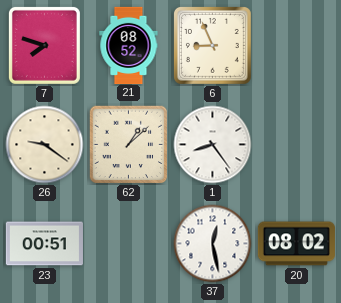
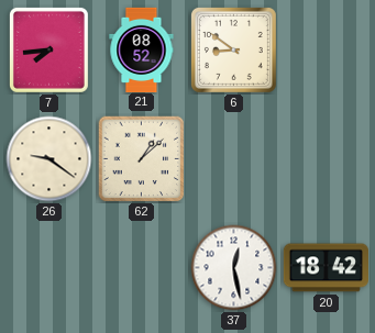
7: 7:48 -> 7:44 (48, 49)
6: 8:56 -> 8:51 (233, 49)
1: 8:24 -> none (213, 145)
23: 00:51 -> none (44, 244)
20: 08:02 -> 18:42 (326, 268)
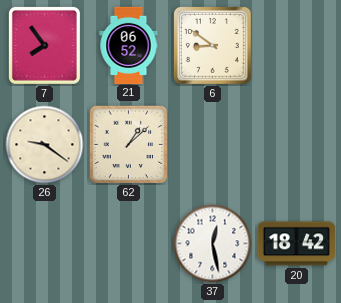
7: 7:44 -> 7:54 (44, 45)
21: 08:52 -> 06:52 (129, 45)
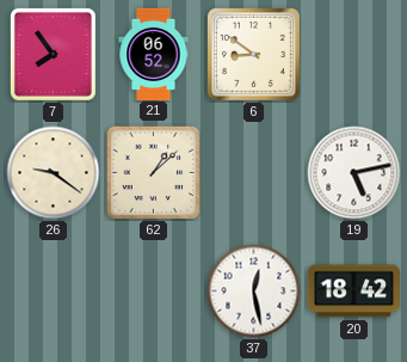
19: none -> 5:13 (354, 173)
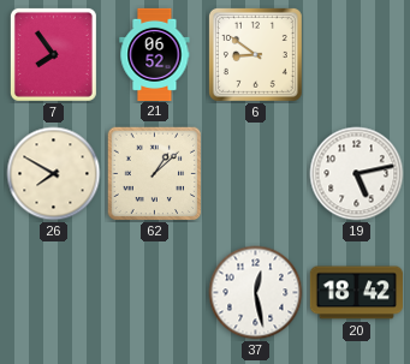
26: 9:21 -> 7:50 (54, 174)
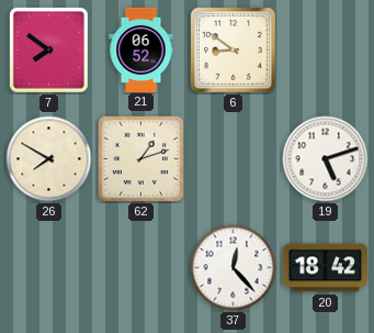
7: 7:54 -> 7:51 (48, 49)
62: 1:08 -> 1:12 (141, 159)
19: 5:13 -> 5:12 (326, 159)
37: 12:28 -> 12:23 (234, 268)
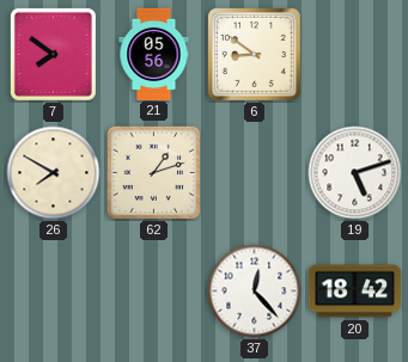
21: 06:52 -> 05:56 (154, 54)
